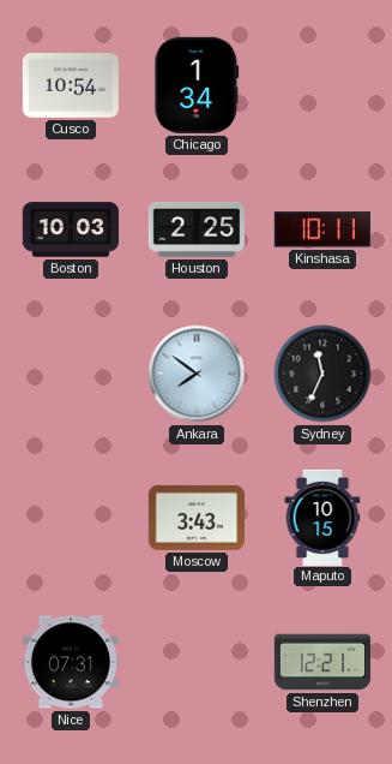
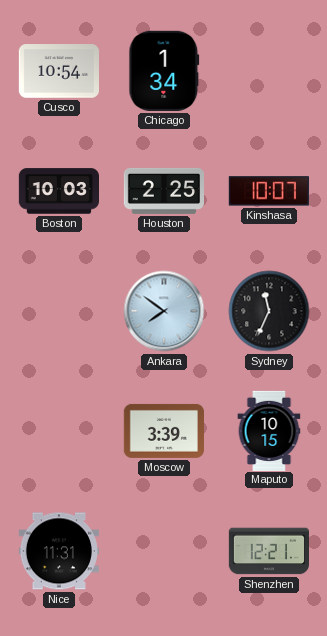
Kinshasa: 10:11 -> 10:07 (269, 191)
Moscow: 3:43 -> 3:39 (164, 431)
Nice: 07:31 -> 11:31 (59, 551)
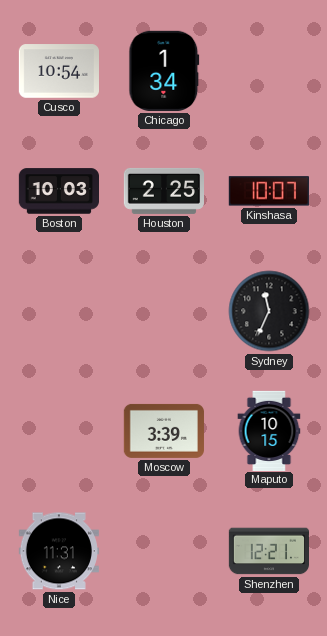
Ankara: 7:51 -> none (164, 311)
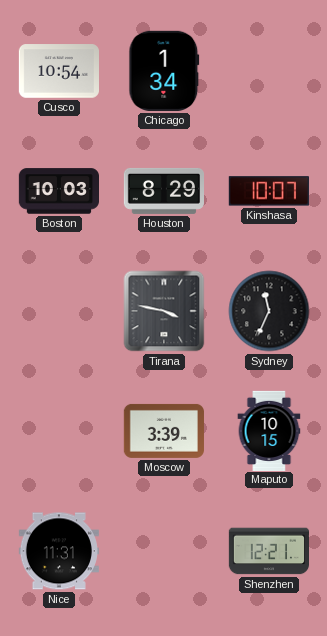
Houston: 2:25 -> 8:29 (163, 191)
Tirana: none -> 3:47 (164, 311)
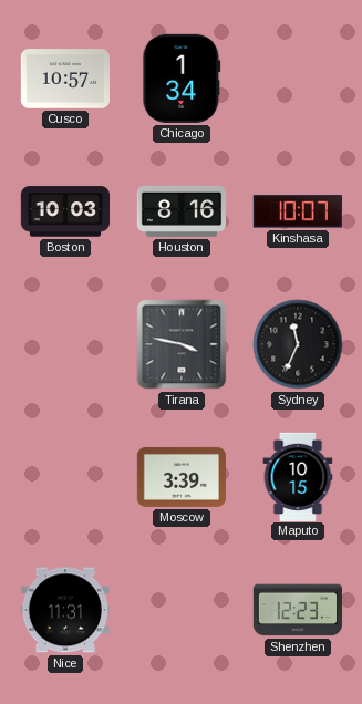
Cusco: 10:54 -> 10:57 (64, 79)
Houston: 8:29 -> 8:16 (180, 211)
Shenzhen: 12:21 -> 12:23 (297, 610)
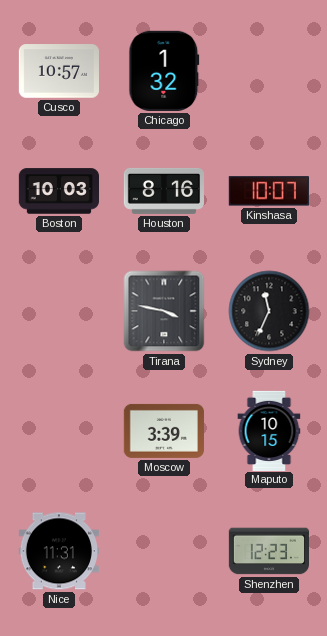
Chicago: 1:34 -> 1:32 (164, 71)
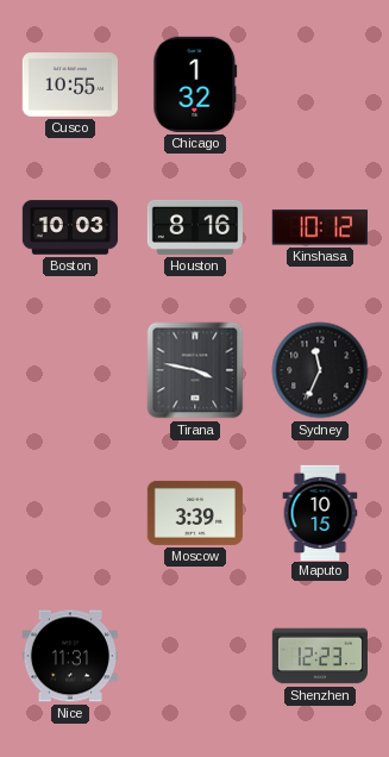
Cusco: 10:57 -> 10:55 (69, 85)
Kinshasa: 10:07 -> 10:12 (320, 227)
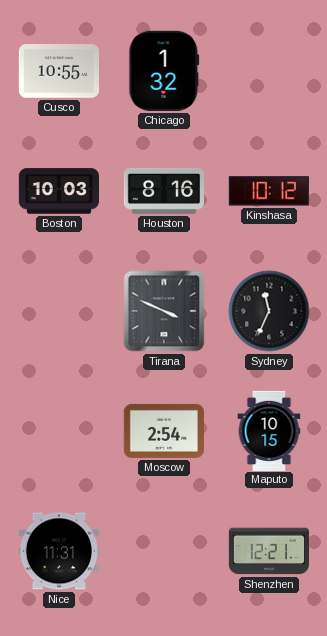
Tirana: 3:47 -> 3:49 (164, 311)
Moscow: 3:39 -> 2:54 (164, 431)
Shenzhen: 12:23 -> 12:21 (268, 551)
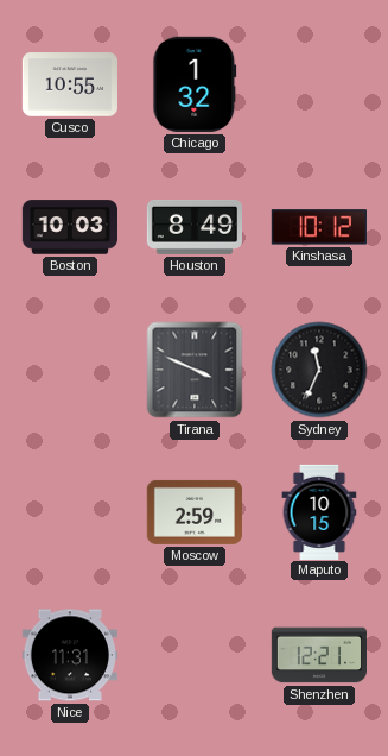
Houston: 8:16 -> 8:49 (193, 227)
Moscow: 2:54 -> 2:59 (195, 512)
